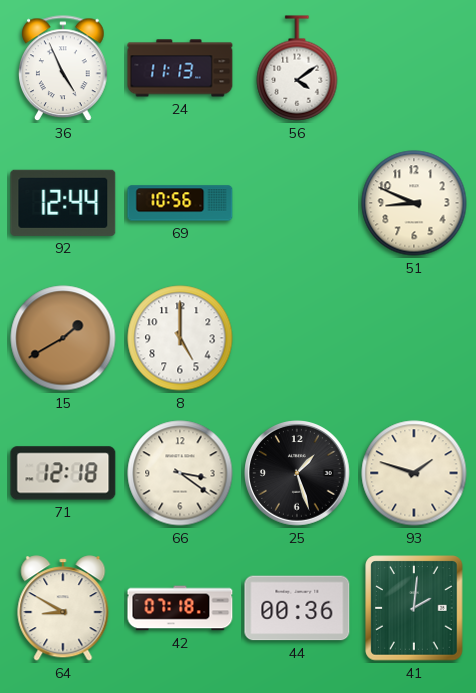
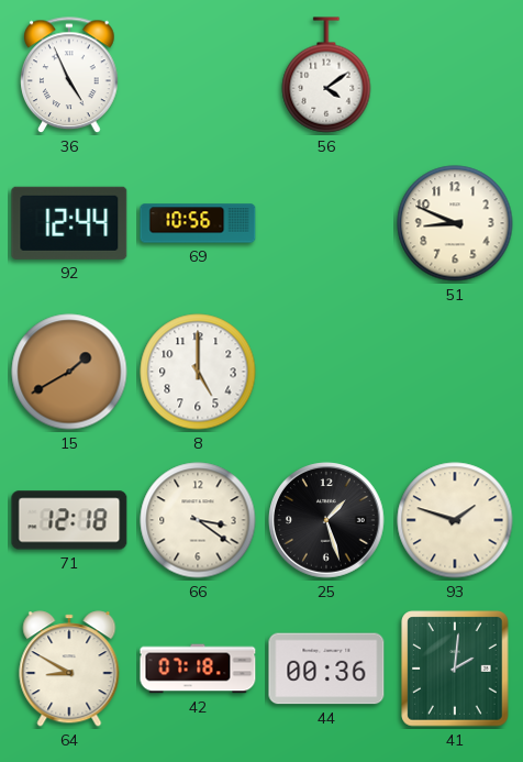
24: 11:13 -> none (180, 68)
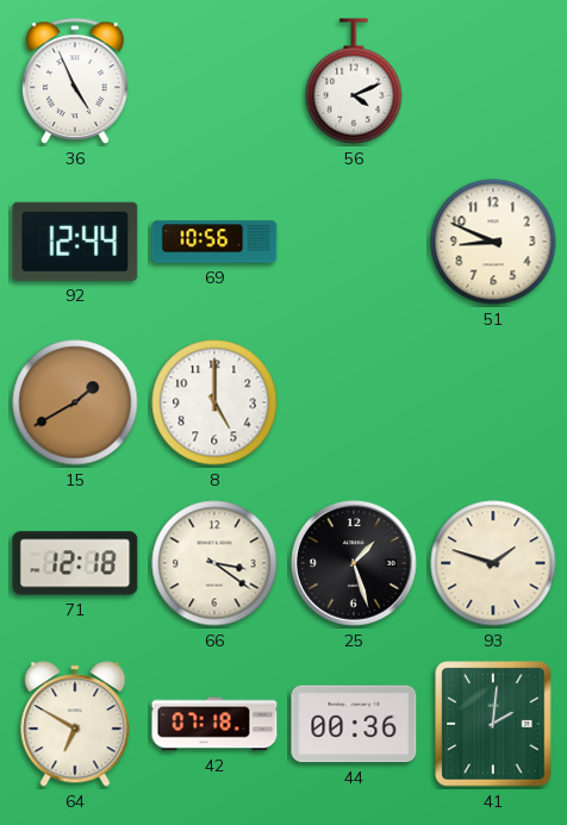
56: 4:09 -> 4:11 (354, 81)
64: 8:50 -> 6:50 (75, 724)
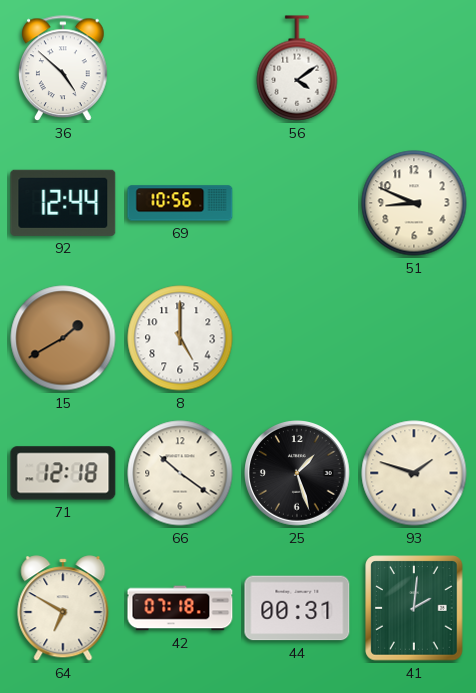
36: 4:56 -> 4:52 (63, 69)
56: 4:11 -> 4:09 (297, 68)
66: 3:21 -> 10:21 (180, 473)
44: 00:36 -> 00:31 (297, 608)
